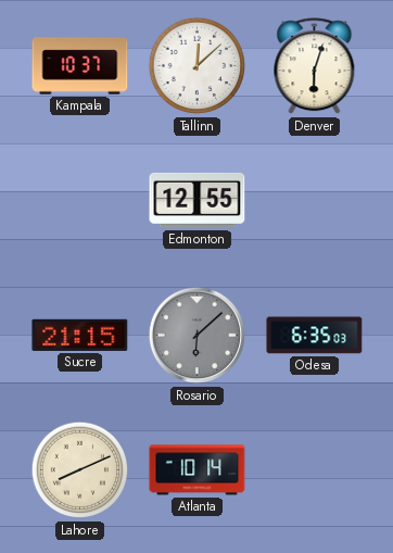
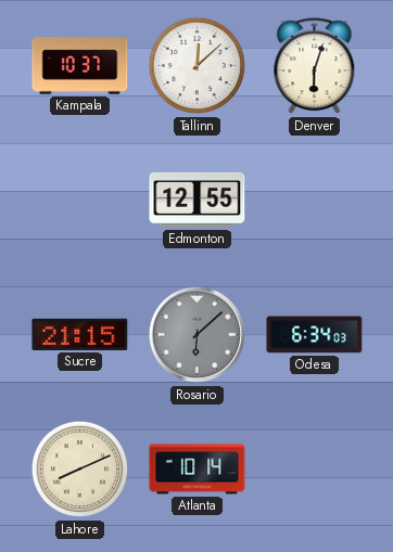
Odesa: 6:35 -> 6:34 (315, 335)
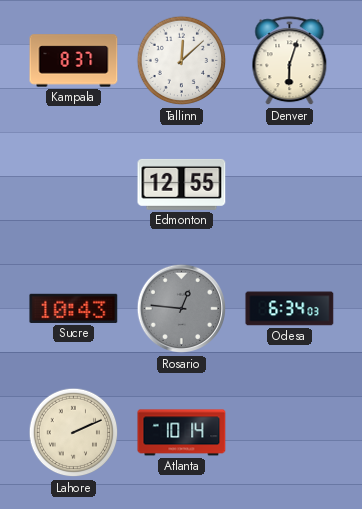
Kampala: 10:37 -> 8:37 (74, 61)
Sucre: 21:15 -> 10:43 (74, 308)
Rosario: 6:08 -> 12:46 (182, 309)
Lahore: 8:11 -> 2:11 (74, 433)
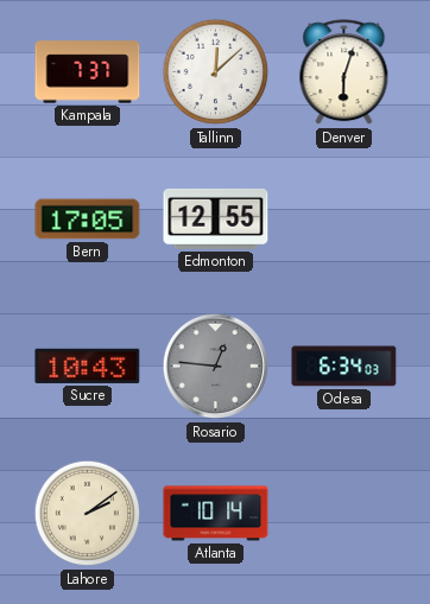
Kampala: 8:37 -> 7:37 (88, 72)
Bern: none -> 17:05 (88, 220)
Lahore: 2:11 -> 2:09 (88, 514)
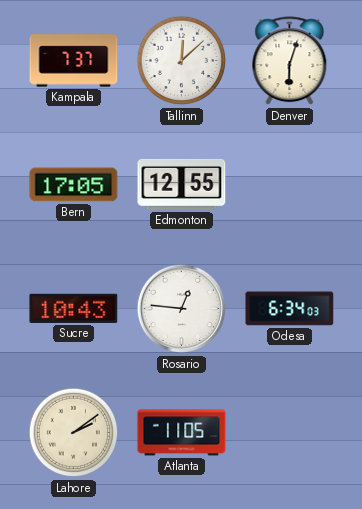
Rosario dial: grey -> white (182, 309)
Atlanta: 10:14 -> 11:05 (182, 433)
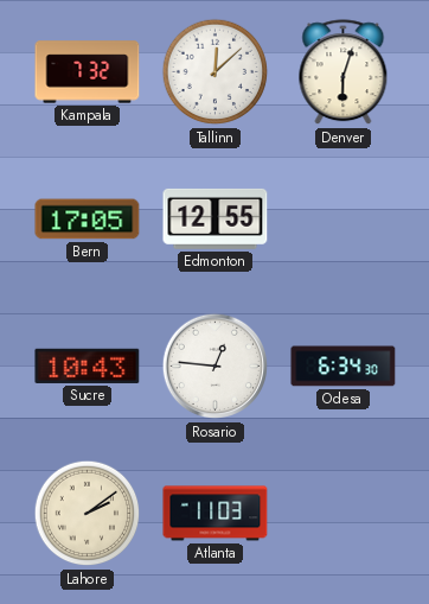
Kampala: 7:37 -> 7:32 (88, 72)
Odesa: 6:34:03 -> 6:34:30 (344, 367)
Atlanta: 11:05 -> 11:03 (216, 514)
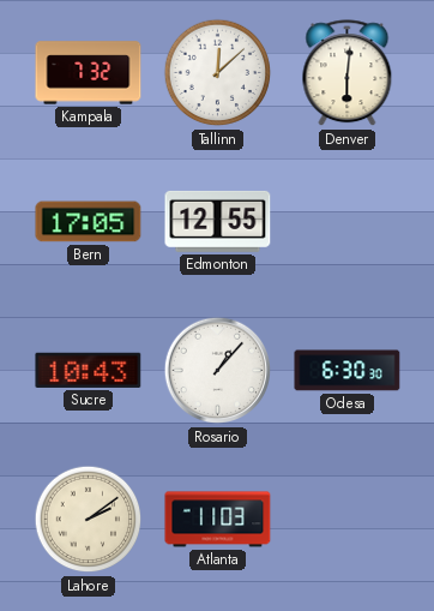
Denver: 6:03 -> 6:01 (348, 73)
Rosario: 12:46 -> 1:07 (218, 371)
Odesa: 6:34 -> 6:30 (348, 371)
